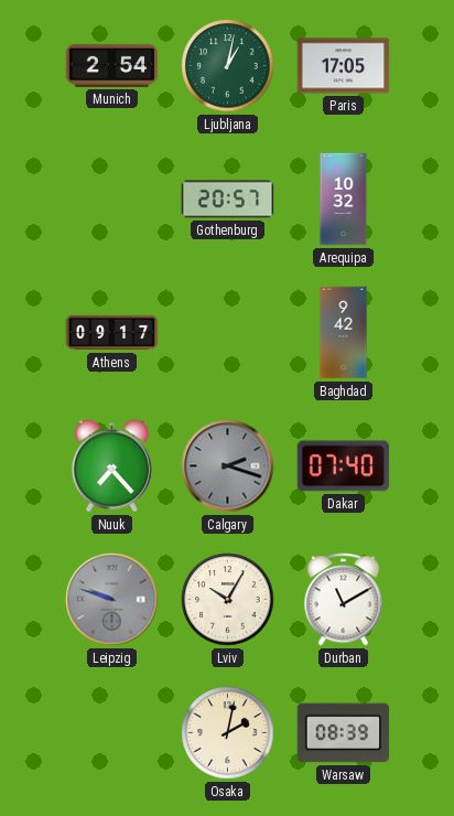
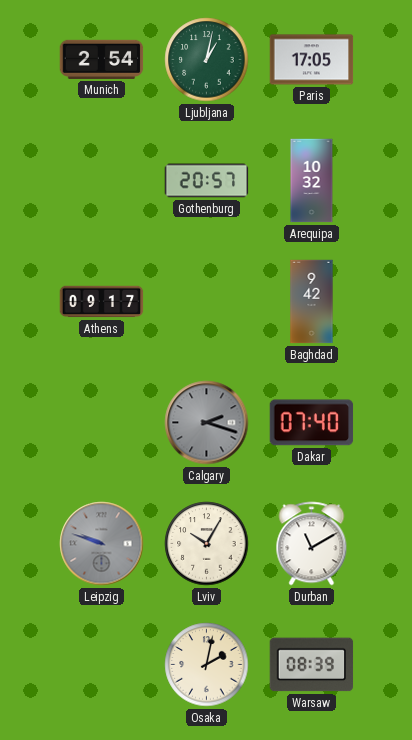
Nuuk: 7:23 -> none (111, 466)
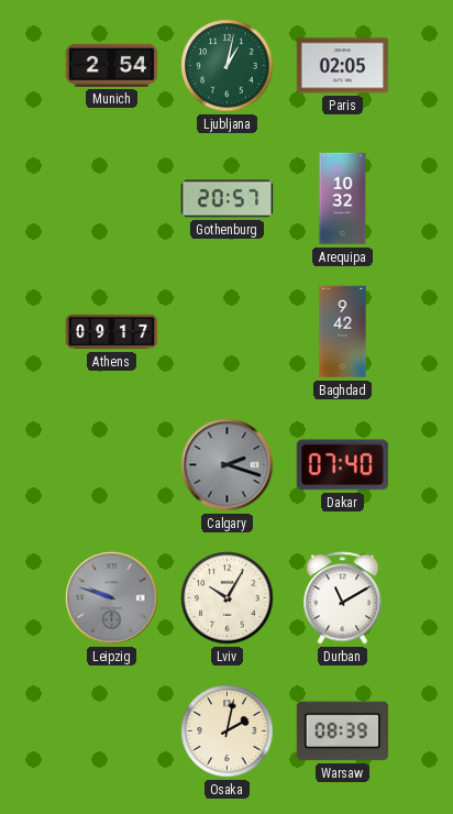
Paris: 17:05 -> 02:05 (343, 66)
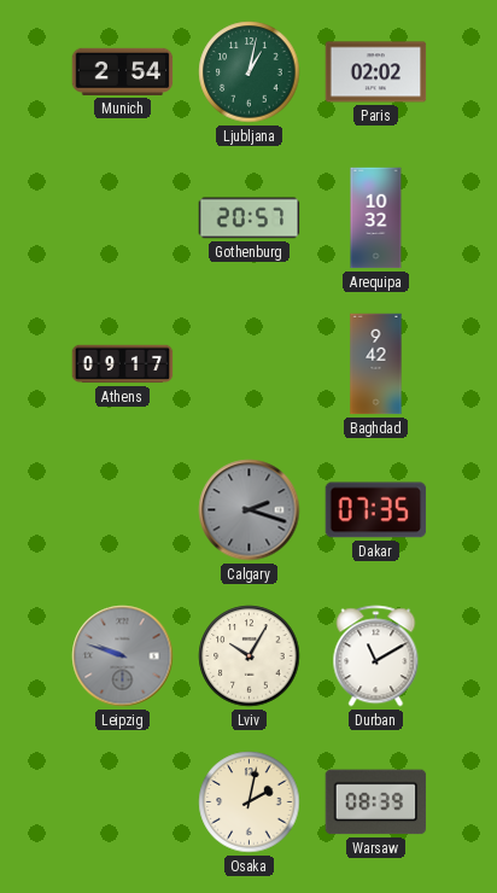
Paris: 02:05 -> 02:02 (376, 72)
Dakar: 07:40 -> 07:35 (376, 510)
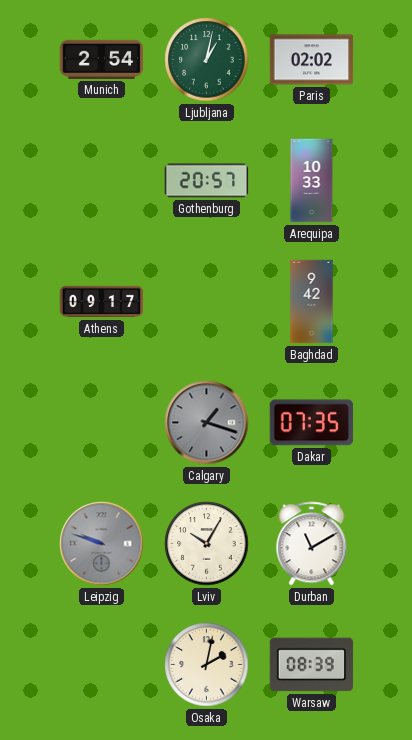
Arequipa: 10:32 -> 10:33 (312, 181)
Calgary: 2:18 -> 1:18 (207, 423)
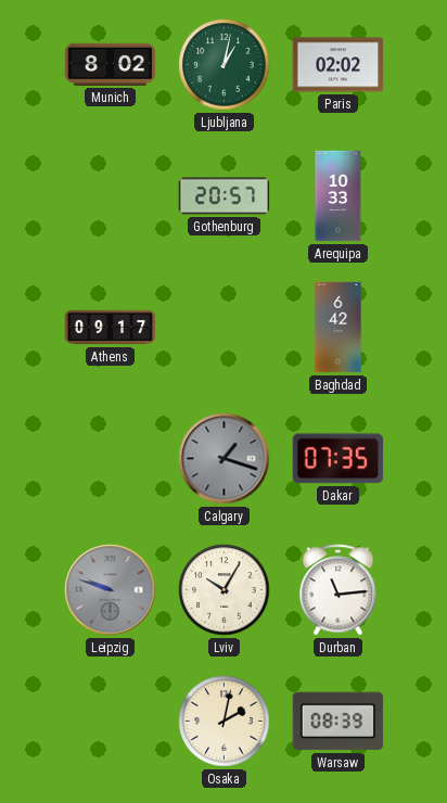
Munich: 2:54 -> 8:02 (111, 64)
Baghdad: 9:42 -> 6:42 (339, 328)
Durban: 11:10 -> 11:14 (339, 590)
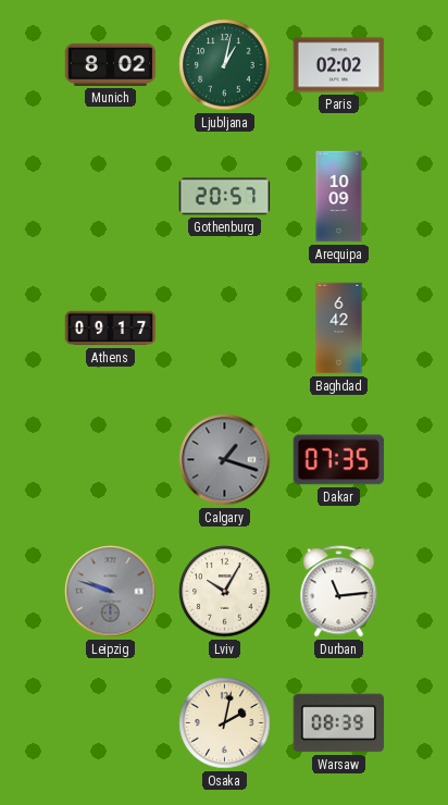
Arequipa: 10:33 -> 10:09 (339, 197)
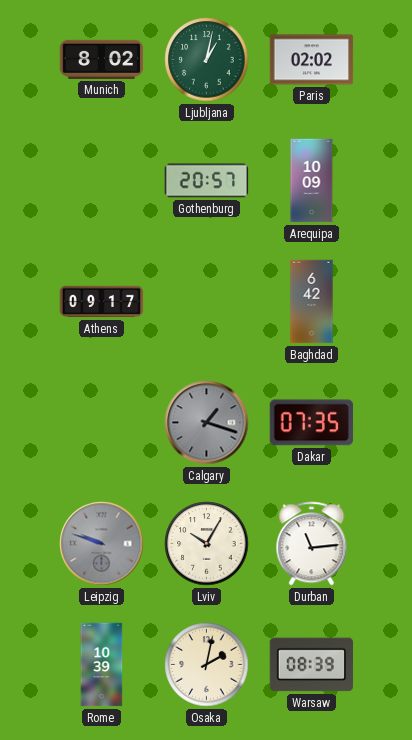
Rome: none -> 10:39 (102, 665)
